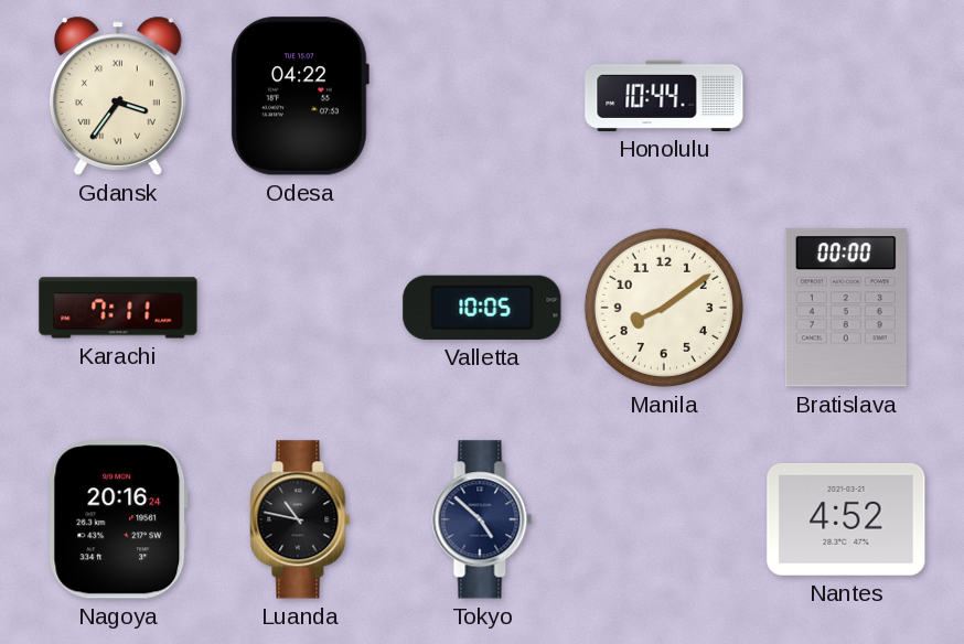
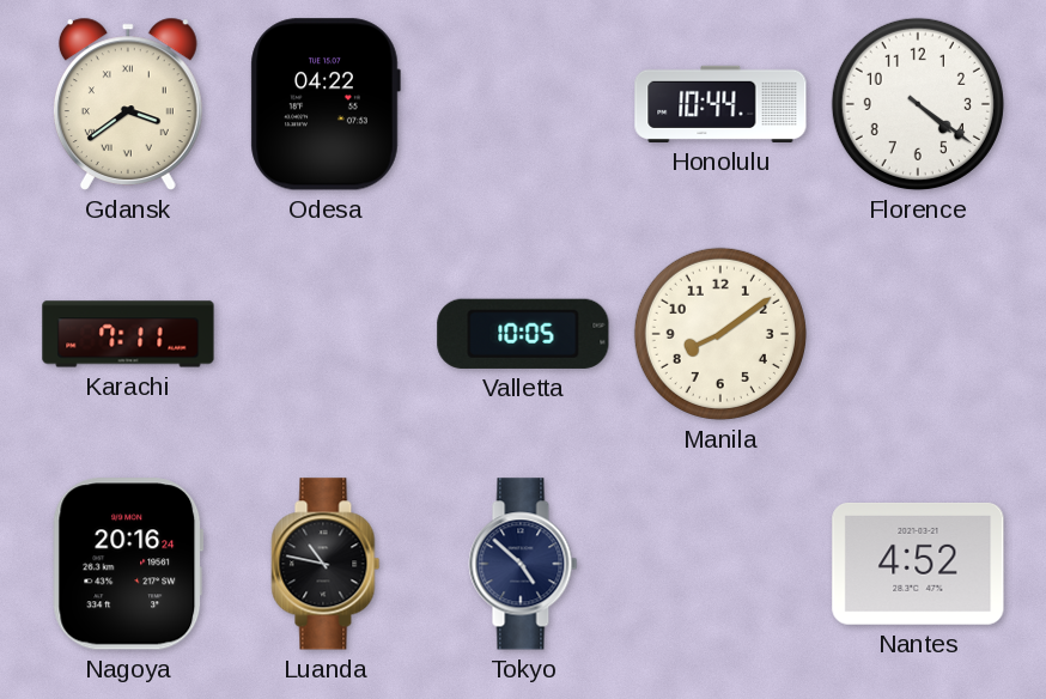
Gdansk: 3:36 -> 3:39 (128, 104)
Florence: none -> 4:21 (918, 104)
Bratislava: 00:00 -> none (846, 308)
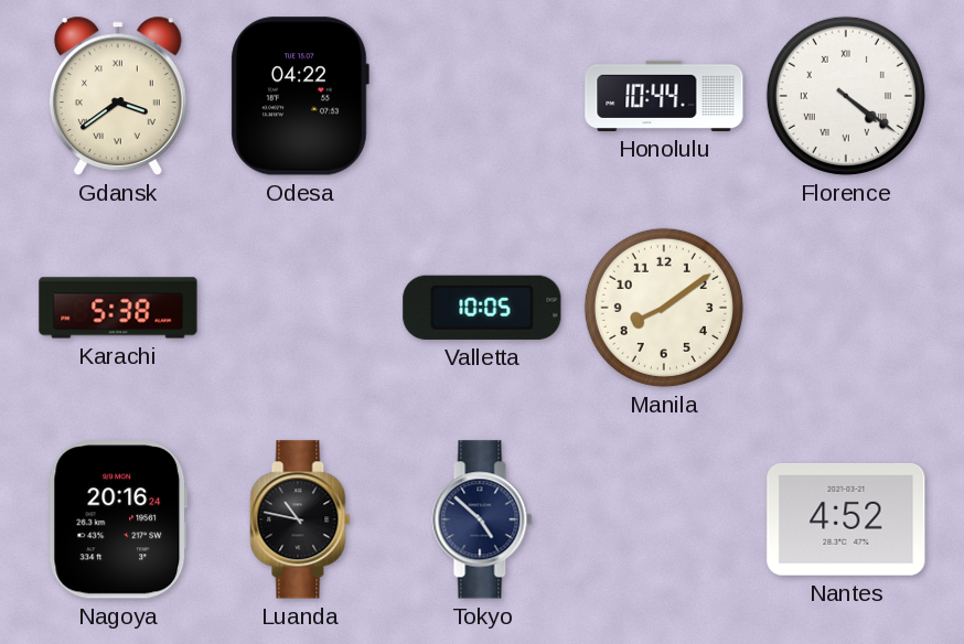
Florence numerals: Arabic -> Roman (846, 96)
Karachi: 7:11 -> 5:38 (118, 308)
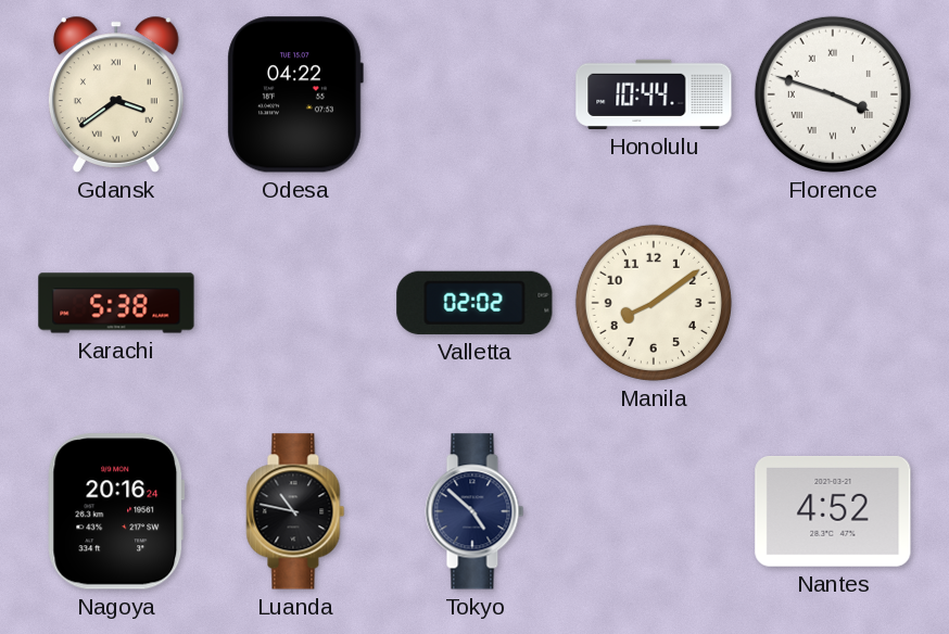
Florence: 4:21 -> 3:48 (833, 94)
Valletta: 10:05 -> 02:02 (474, 303)
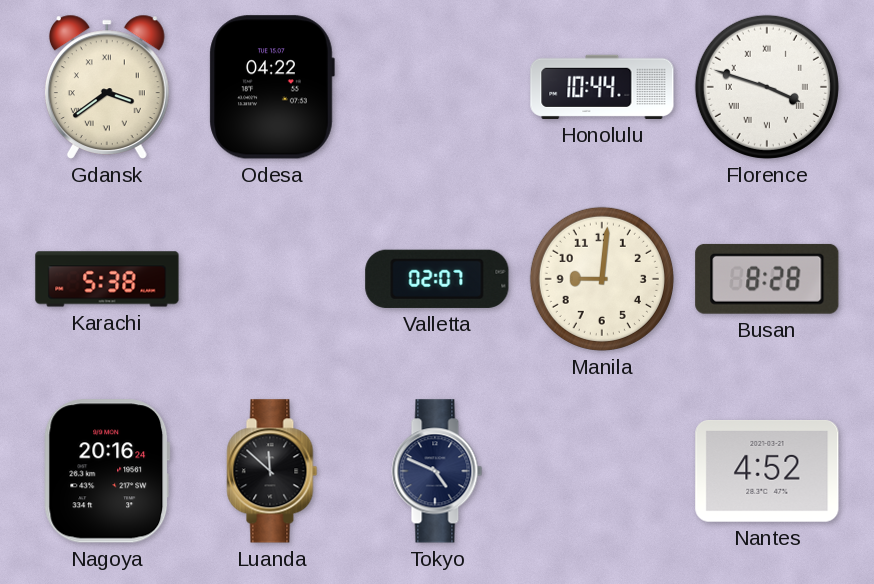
Valletta: 02:02 -> 02:07 (437, 279)
Manila: 8:09 -> 9:01 (602, 279)
Busan: none -> 8:28 (767, 279)
Luanda: 10:47 -> 11:52 (272, 471)
Tokyo: 4:52 -> 4:49 (437, 471)
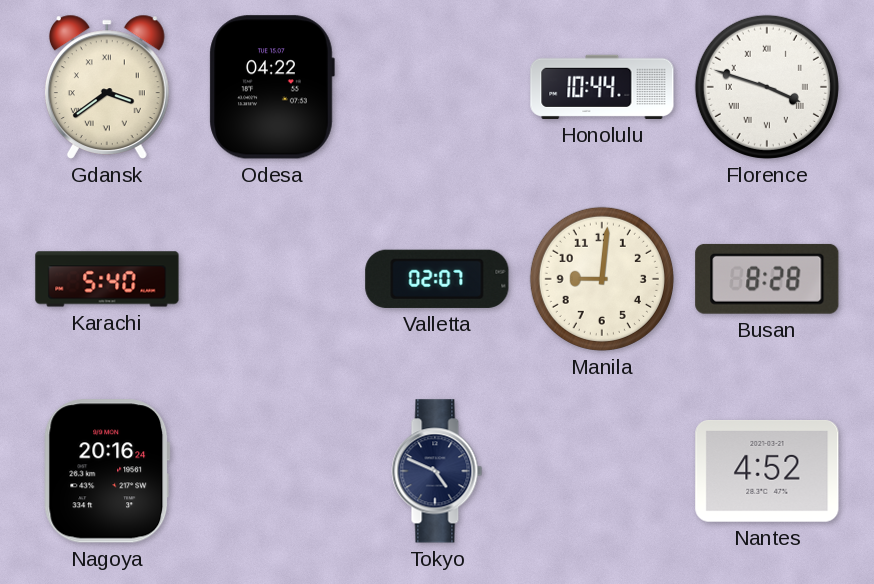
Karachi: 5:38 -> 5:40 (107, 279)
Luanda: 11:52 -> none (272, 471)
